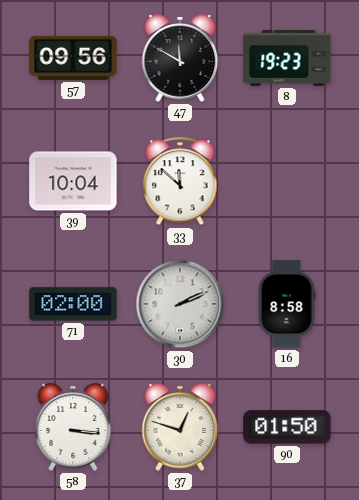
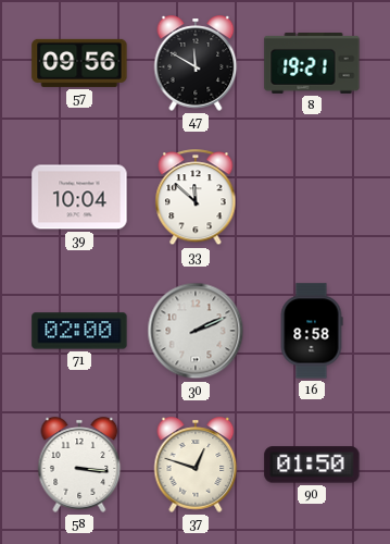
8: 19:23 -> 19:21 (312, 63)
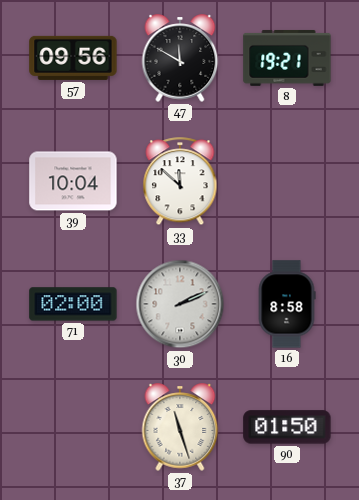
58: 3:16 -> none (79, 465)
37: 12:48 -> 11:27 (180, 427)
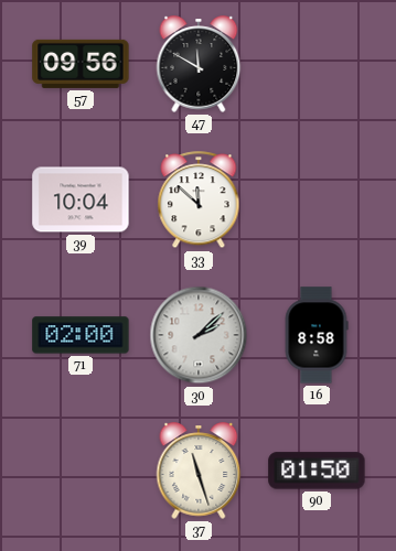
8: 19:21 -> none (287, 58)
30: 2:11 -> 2:08 (199, 335)
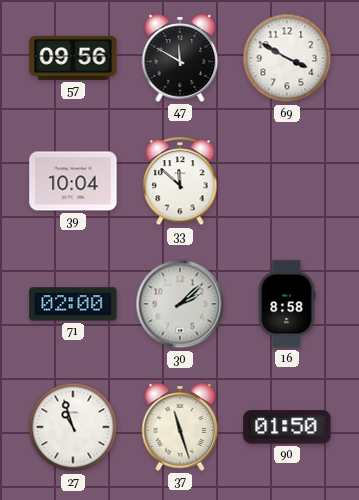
69: none -> 3:50 (287, 58)
27: none -> 10:57 (73, 427)
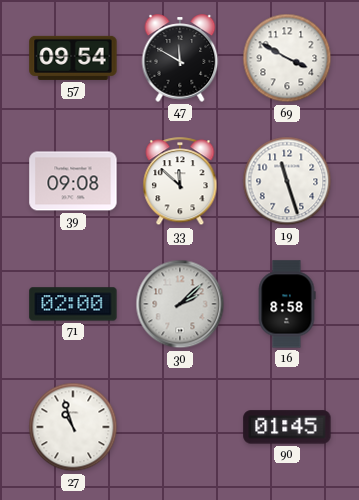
57: 09:56 -> 09:54 (73, 58)
39: 10:04 -> 09:08 (73, 181)
19: none -> 11:27 (287, 181)
37: 11:27 -> none (180, 427)
90: 01:50 -> 01:45 (287, 427)
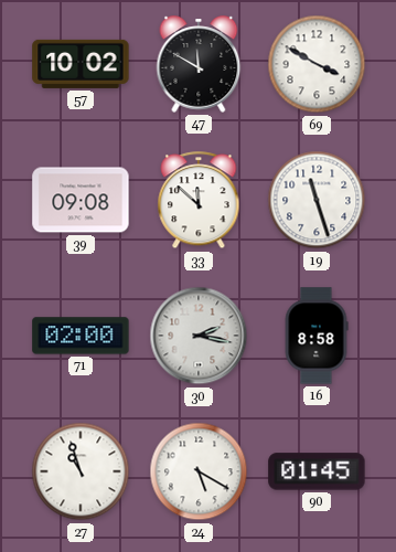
57: 09:54 -> 10:02 (81, 64)
30: 2:08 -> 2:17 (199, 336)
24: none -> 5:20 (199, 471)
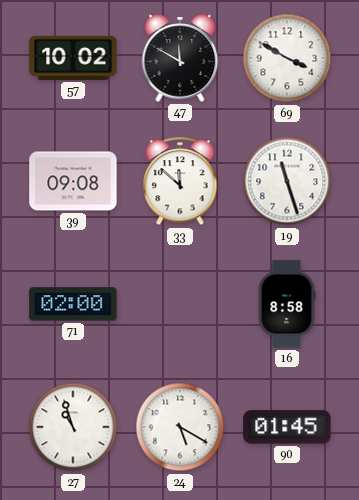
30: 2:17 -> none (199, 336)
